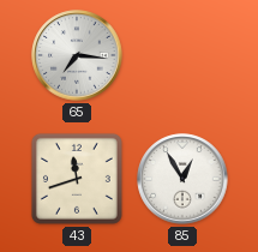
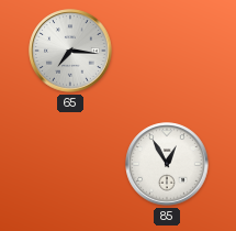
43: 11:42 -> none (77, 179)
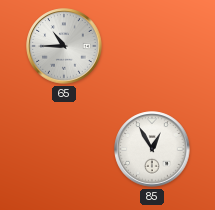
65: 7:16 -> 10:45 (64, 46)
